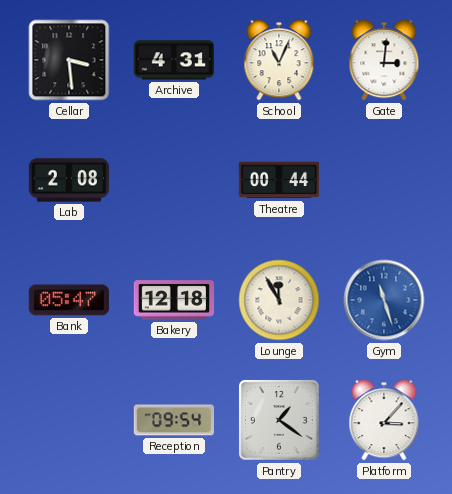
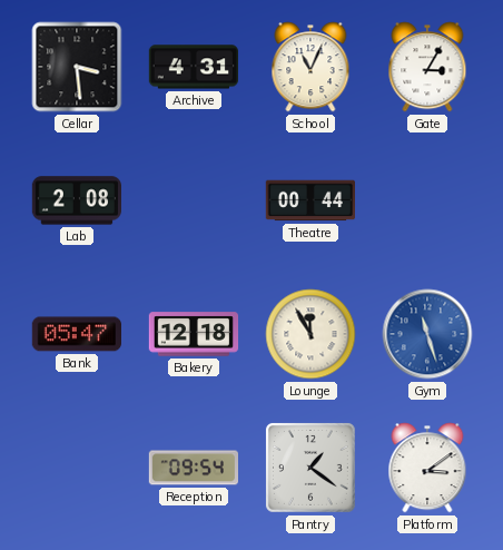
Gate: 3:01 -> 3:05 (427, 67)
Platform: 3:07 -> 3:09 (427, 468)
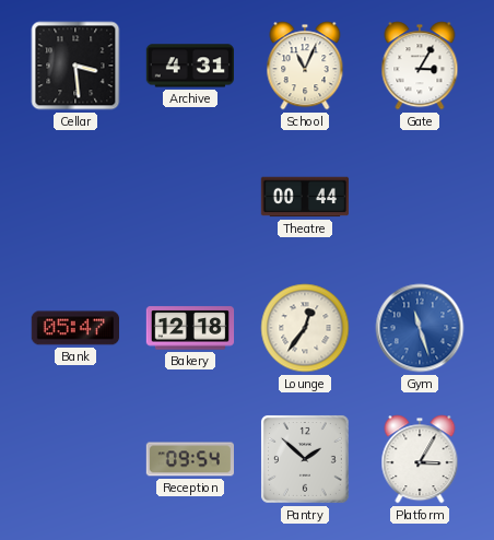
Lab: 2:08 -> none (76, 200)
Lounge: 11:55 -> 12:36 (305, 328)
Pantry: 1:21 -> 1:52 (305, 459)
Platform: 3:09 -> 3:05 (420, 459)
